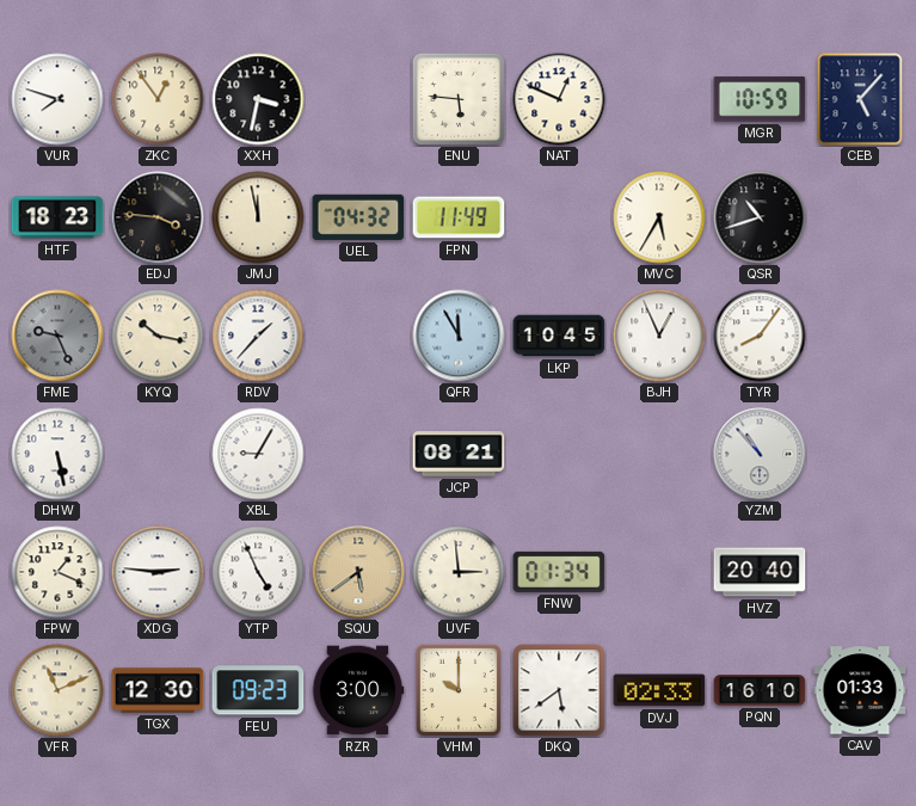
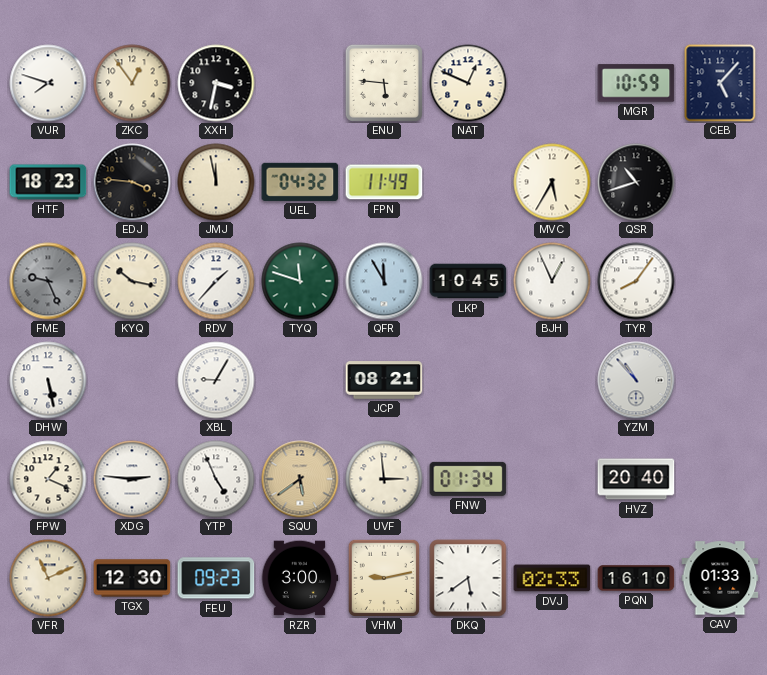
TYQ: none -> 11:48 (300, 281)
VHM: 10:00 -> 9:13 (384, 578)
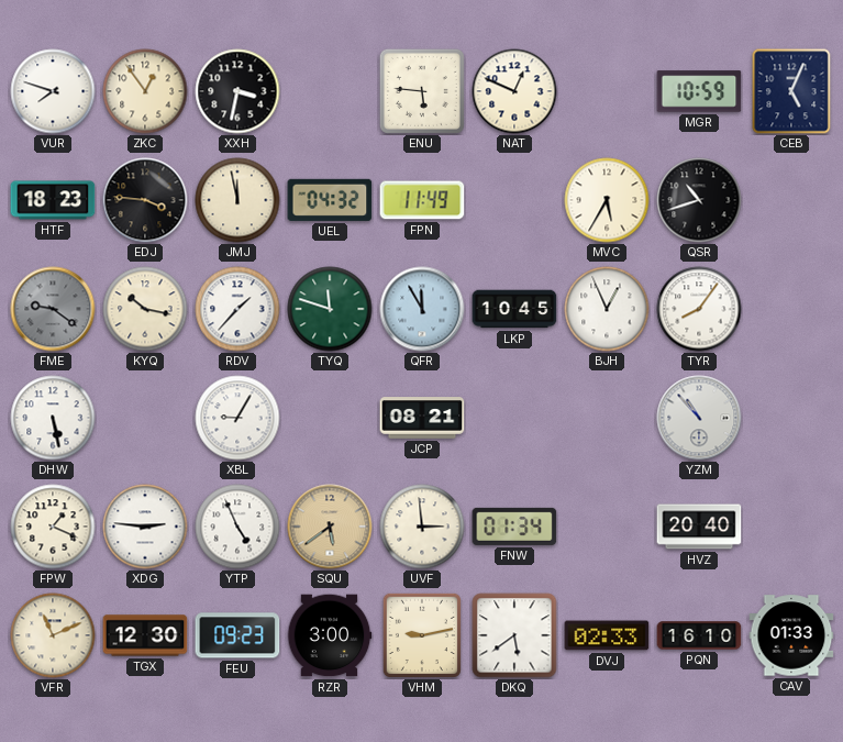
CEB: 5:07 -> 5:04 (791, 91)
FME: 9:26 -> 9:21 (53, 309)
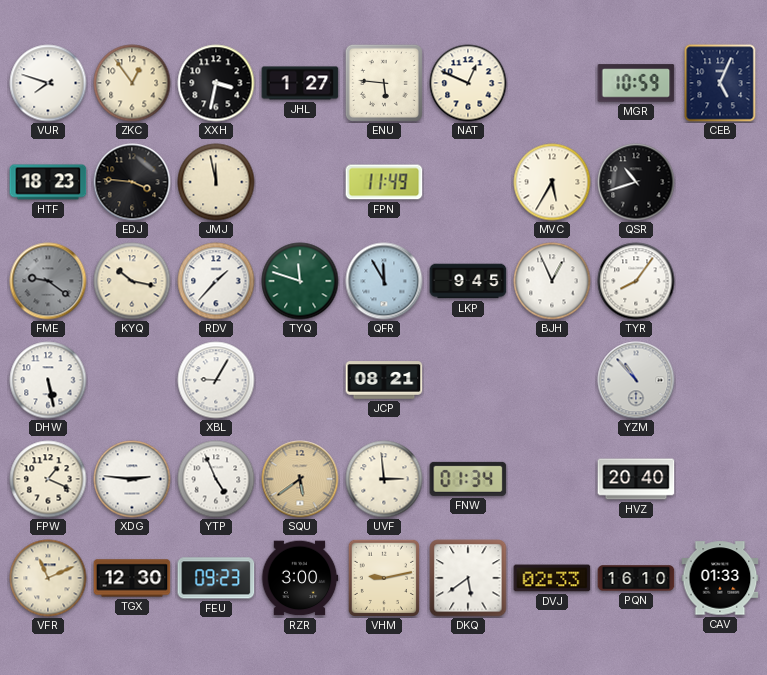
JHL: none -> 1:27 (300, 83)
UEL: 04:32 -> none (330, 200)
LKP: 10:45 -> 9:45 (468, 281)
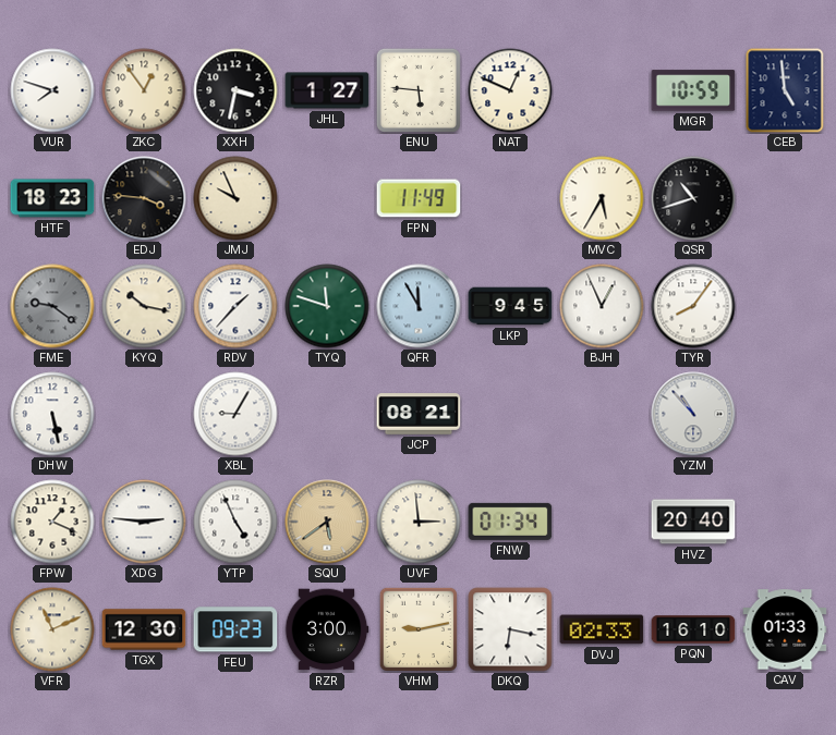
CEB: 5:04 -> 4:59 (785, 90)
JMJ: 11:58 -> 9:56 (235, 198)
DKQ: 5:39 -> 6:17 (510, 629)
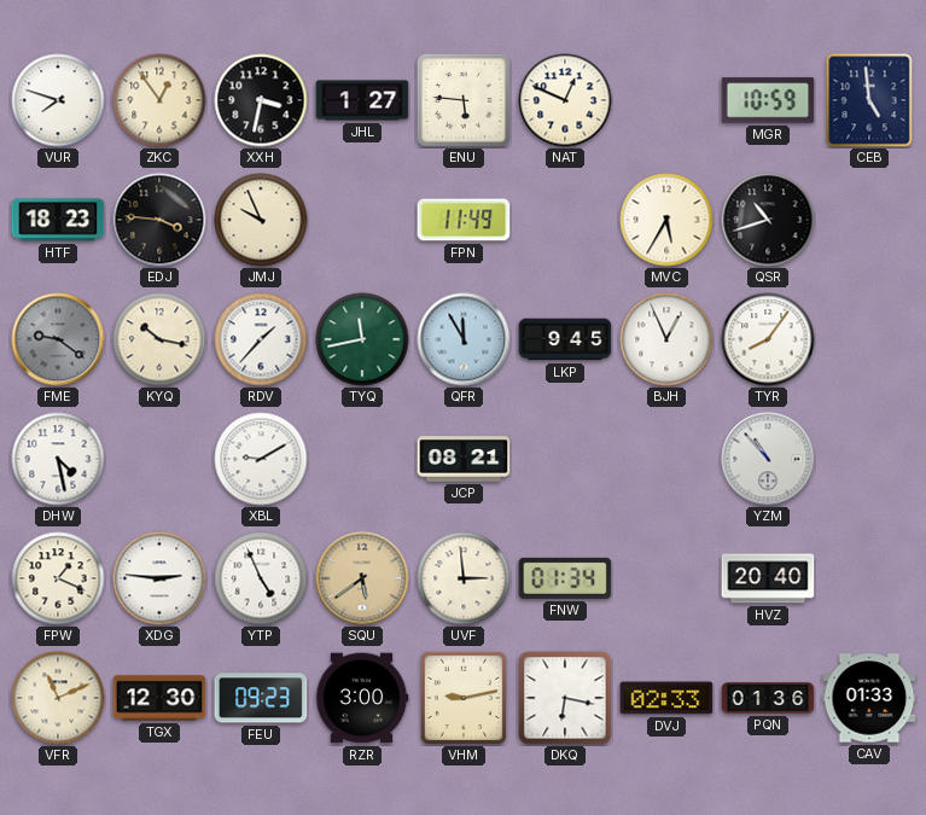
TYQ: 11:48 -> 11:43 (362, 339)
DHW: 5:28 -> 4:28 (58, 459)
XBL: 9:05 -> 9:10 (261, 459)
PQN: 16:10 -> 01:36 (768, 698)
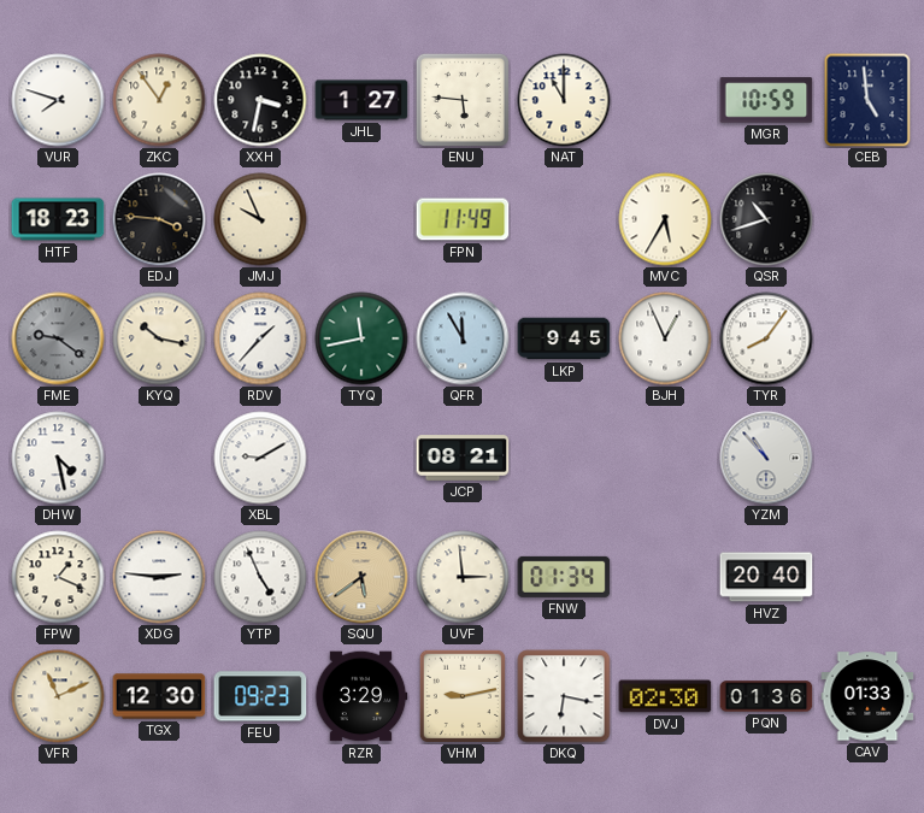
NAT: 12:49 -> 11:00 (564, 100)
RZR: 3:00 -> 3:29 (361, 696)
DVJ: 02:33 -> 02:30 (665, 696)
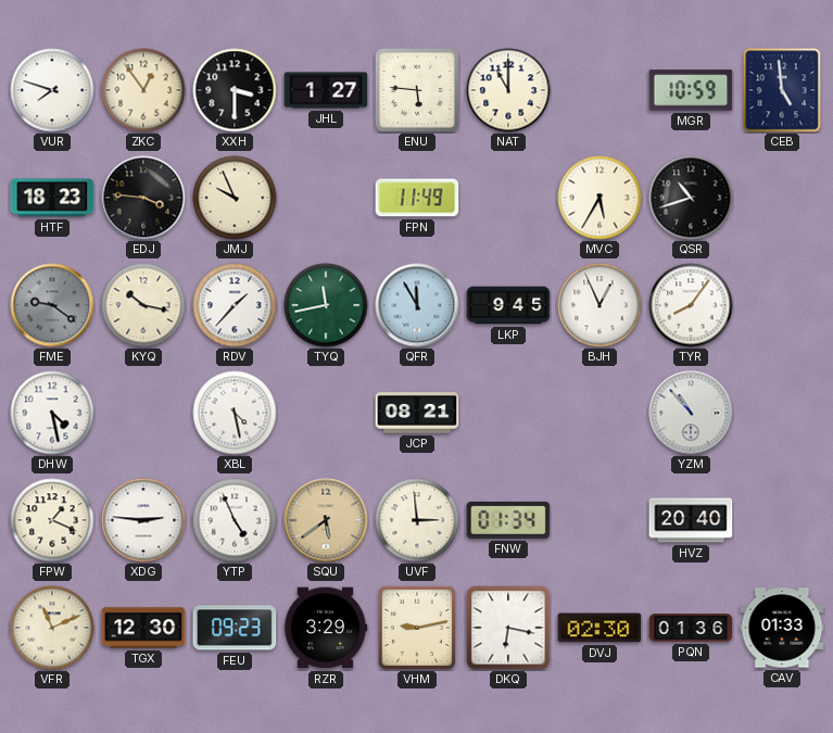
XXH: 3:32 -> 3:30 (235, 90)
XBL: 9:10 -> 4:28 (235, 413)
